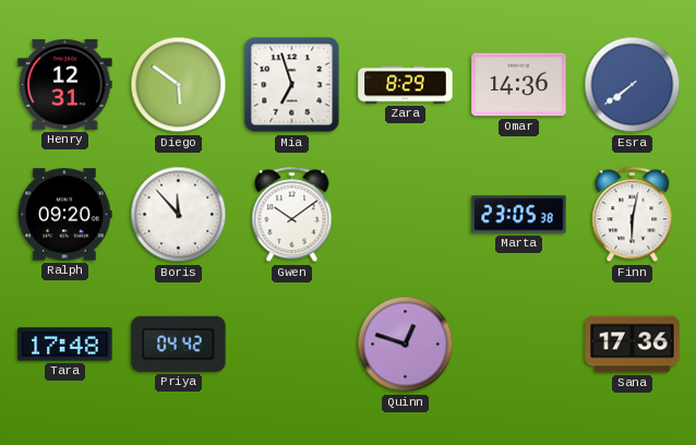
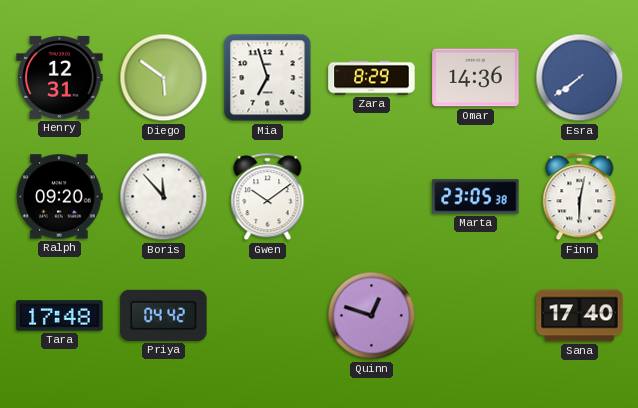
Sana: 17:36 -> 17:40 (580, 316)
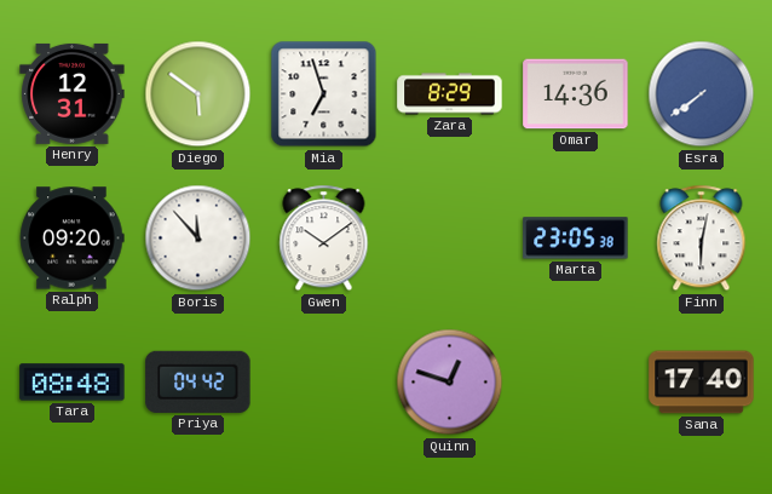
Tara: 17:48 -> 08:48 (73, 383)
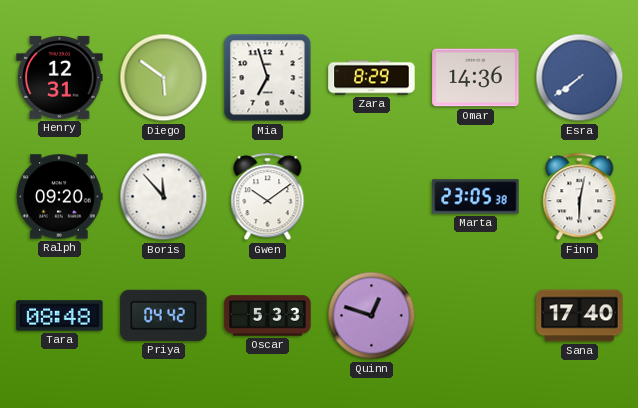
Oscar: none -> 5:33 (268, 316)
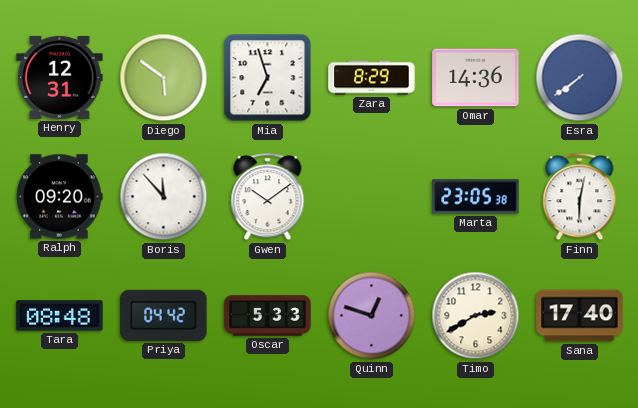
Timo: none -> 2:40 (476, 316)
